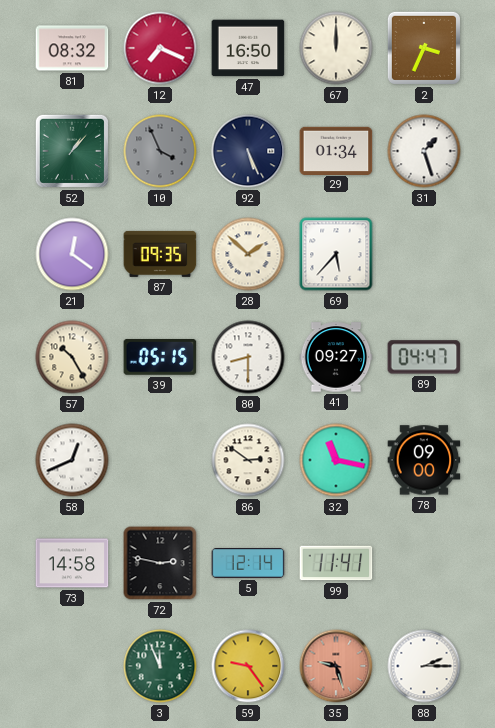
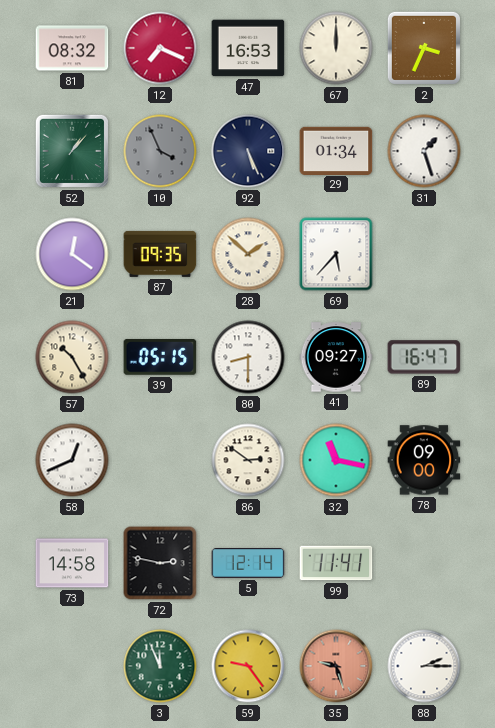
47: 16:50 -> 16:53 (248, 48)
89: 04:47 -> 16:47 (424, 357)
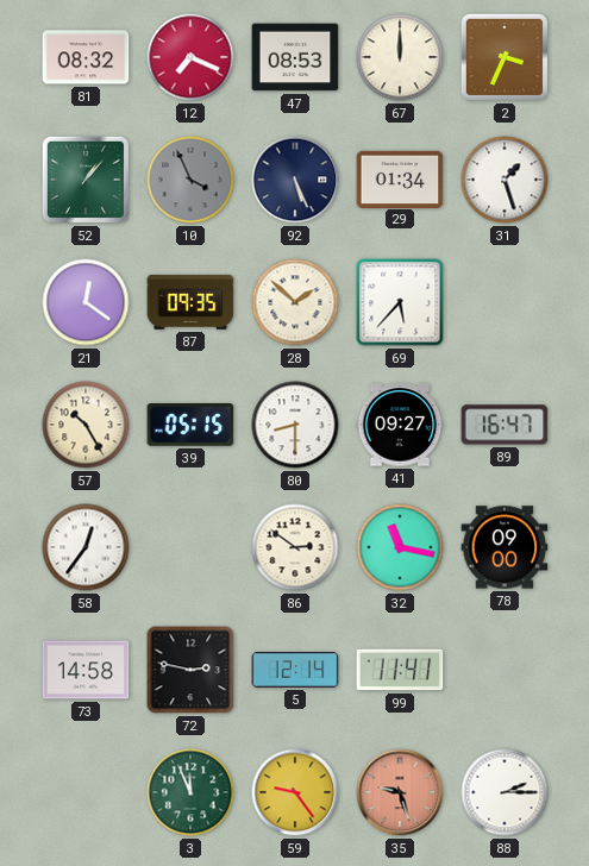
47: 16:53 -> 08:53 (295, 57)
58: 12:41 -> 12:36 (86, 547)
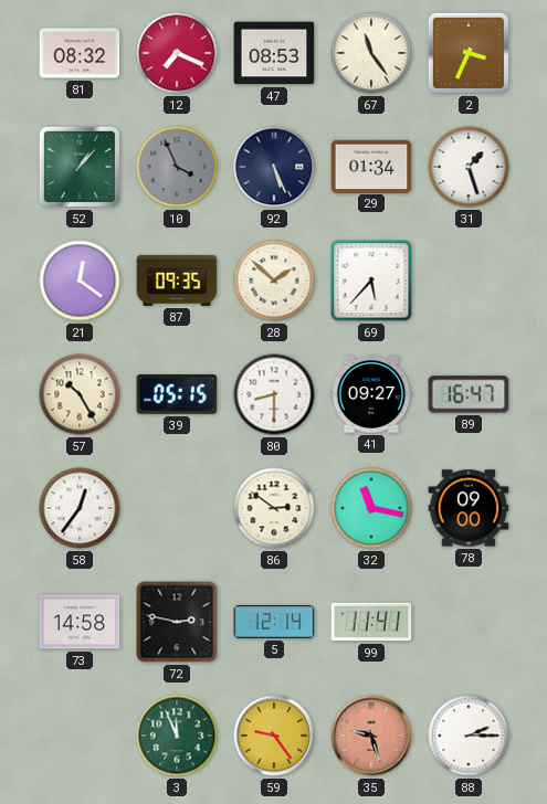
67: 12:00 -> 11:24 (371, 53)
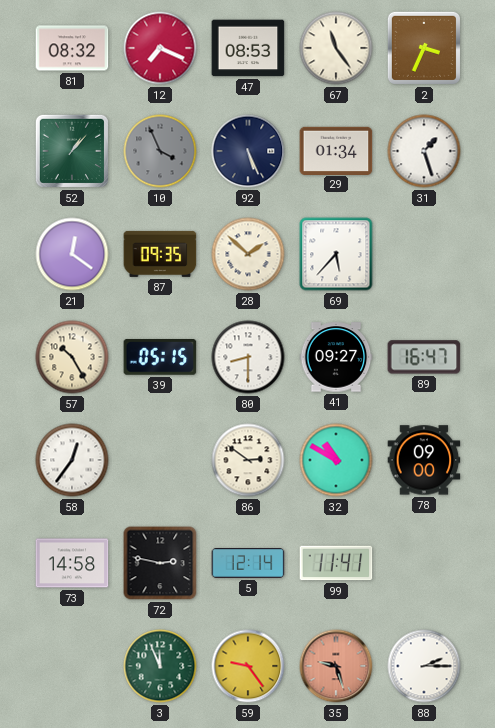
32: 11:17 -> 10:50 (336, 460)
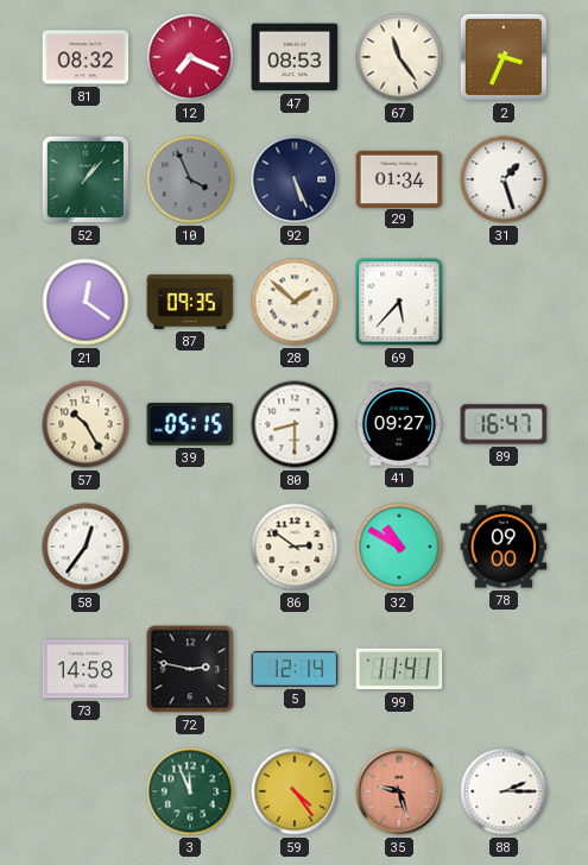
59: 9:24 -> 4:24 (295, 791)
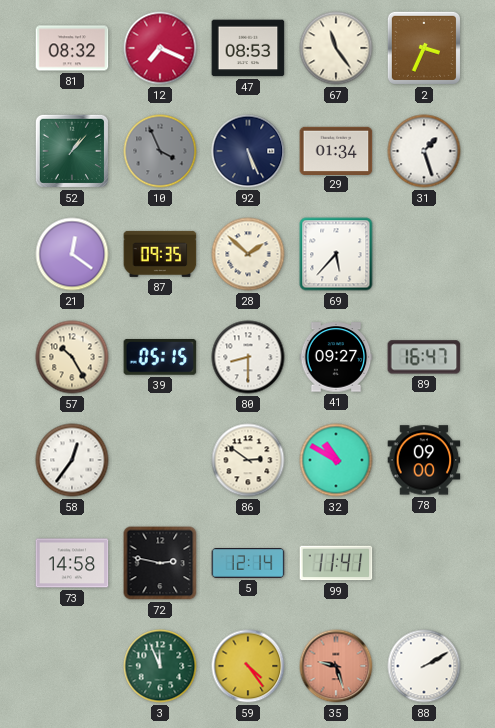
88: 2:15 -> 2:10 (424, 666)
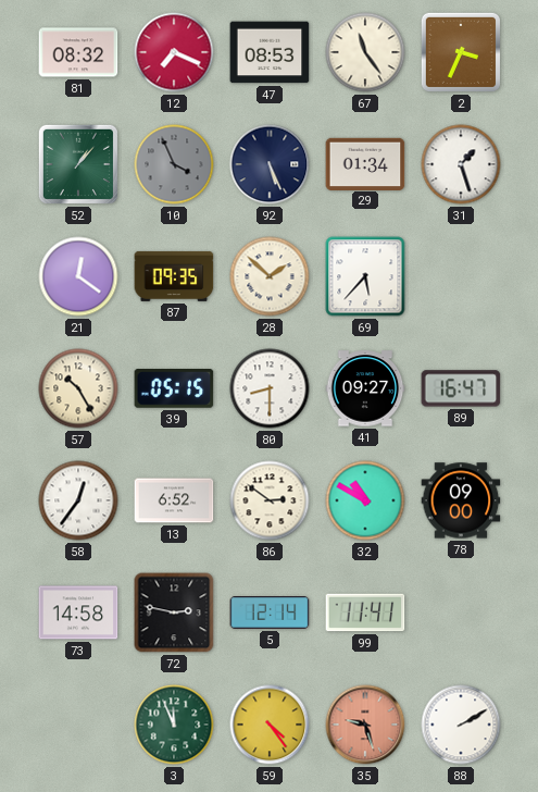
13: none -> 6:52 (174, 500)
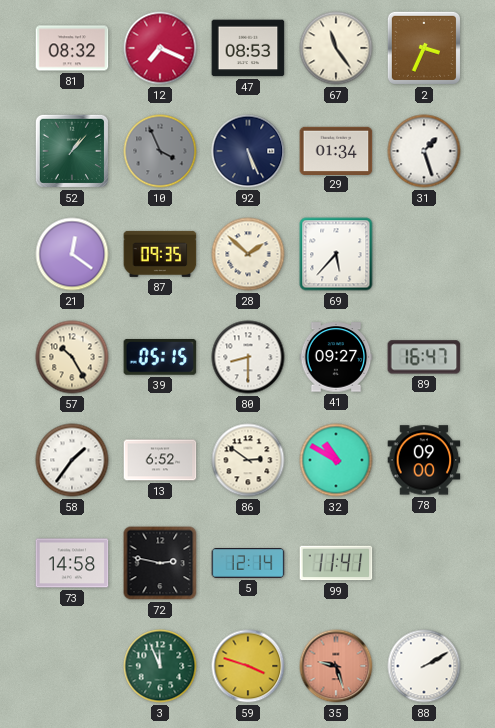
58: 12:36 -> 1:36 (72, 460)
59: 4:24 -> 3:48 (248, 666)
